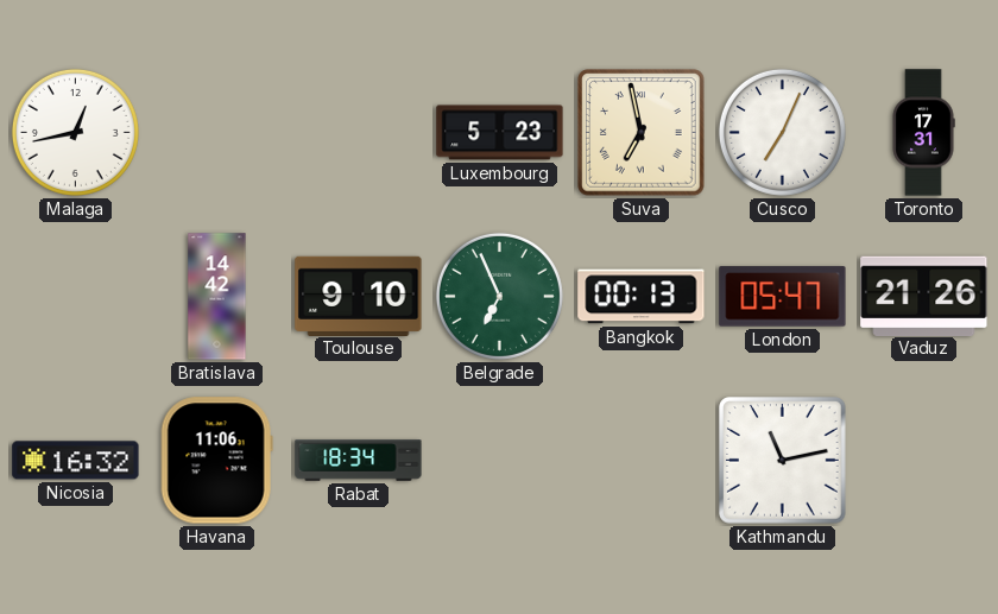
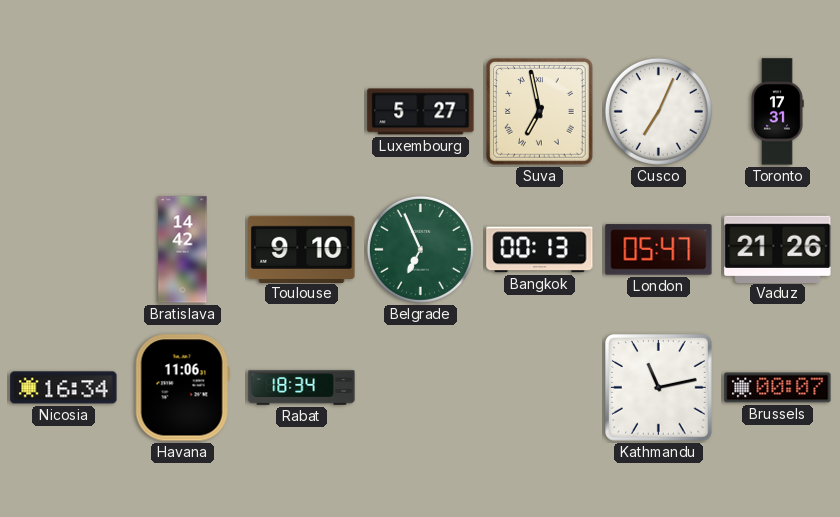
Malaga: 12:43 -> none (75, 132)
Luxembourg: 5:23 -> 5:27 (421, 112)
Nicosia: 16:32 -> 16:34 (64, 388)
Brussels: none -> 00:07 (778, 388)
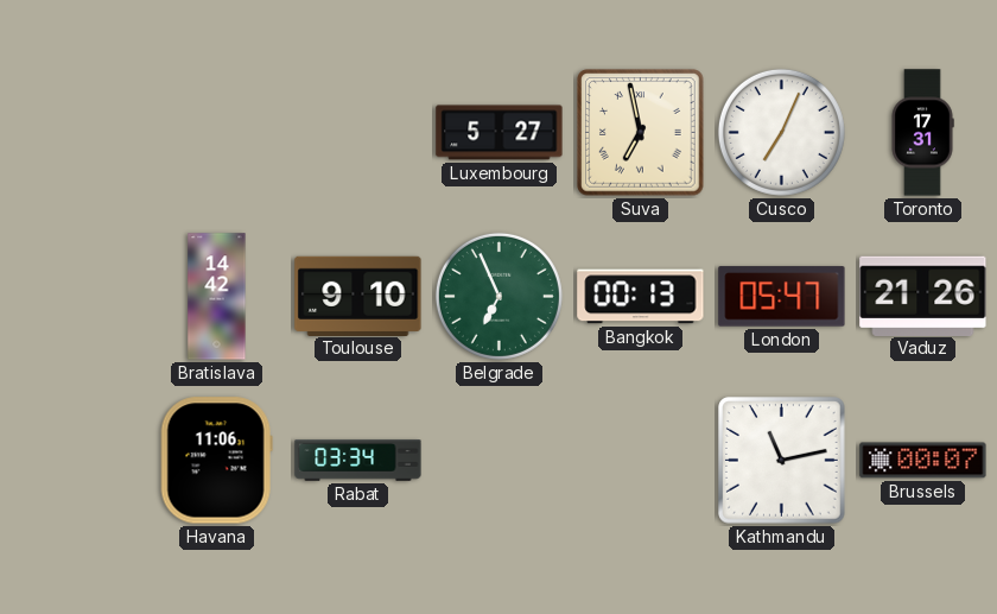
Nicosia: 16:34 -> none (64, 388)
Rabat: 18:34 -> 03:34 (358, 461)
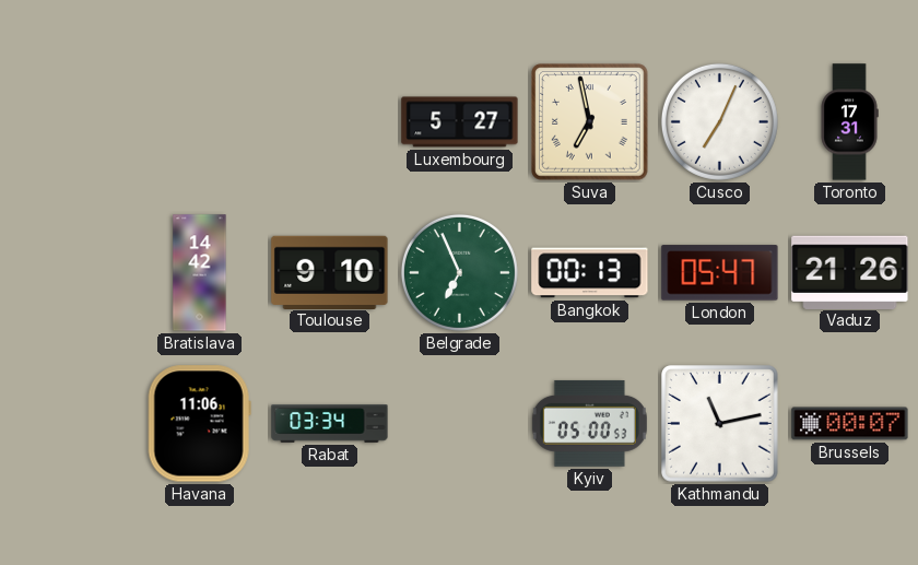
Kyiv: none -> 05:00 (589, 423)
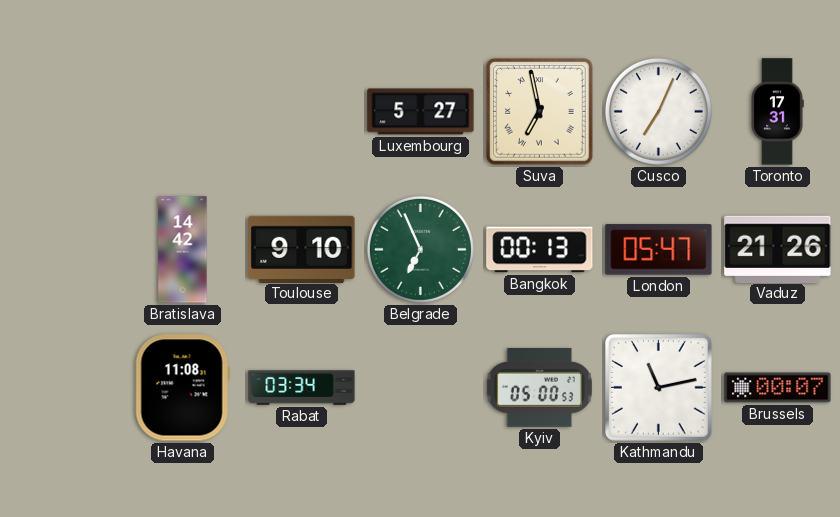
Havana: 11:06 -> 11:08 (182, 388)
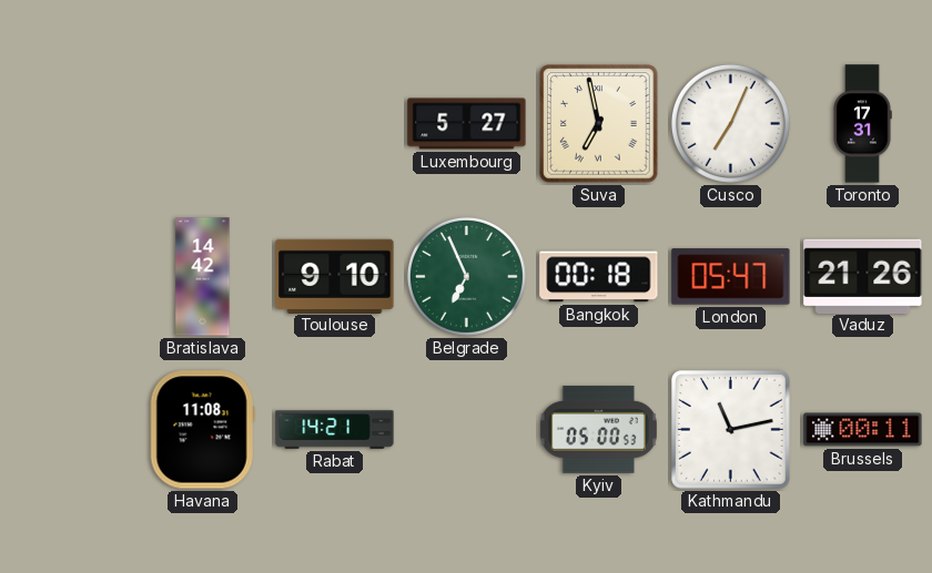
Bangkok: 00:13 -> 00:18 (599, 277)
Rabat: 03:34 -> 14:21 (335, 430)
Brussels: 00:07 -> 00:11 (863, 430)
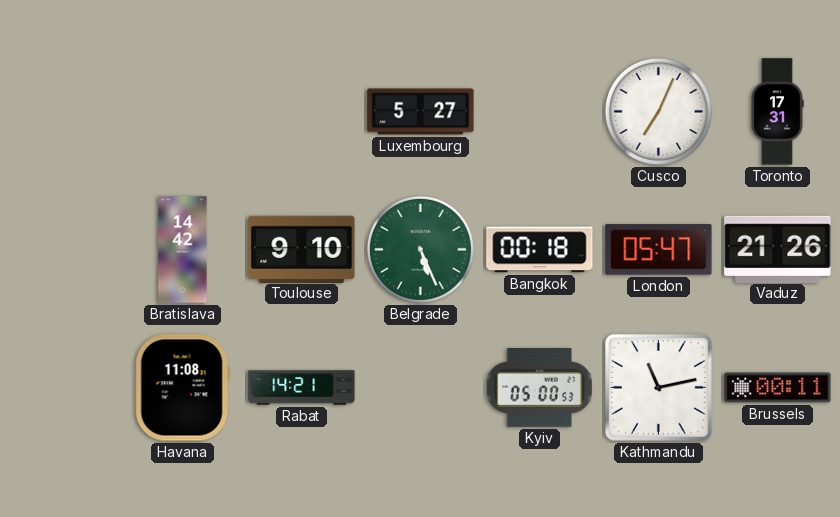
Suva: 6:58 -> none (599, 124)
Belgrade: 6:56 -> 5:26 (420, 249)
